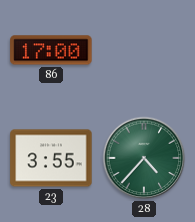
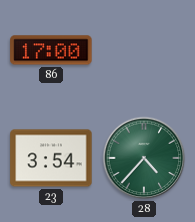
23: 3:55 -> 3:54 (51, 158)
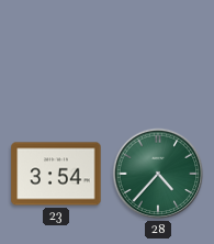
86: 17:00 -> none (51, 50)
